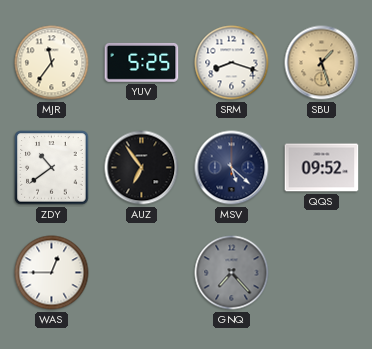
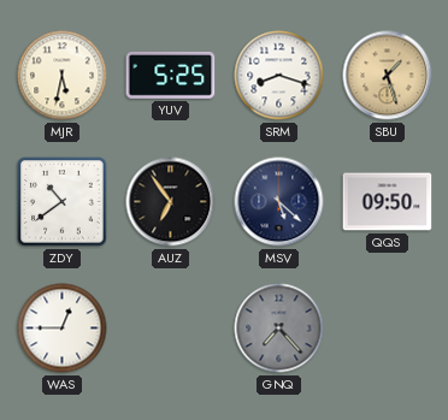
MJR: 11:36 -> 5:32 (63, 76)
QQS: 09:52 -> 09:50 (388, 202)
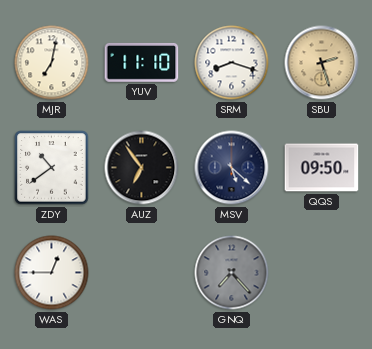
MJR: 5:32 -> 7:02 (52, 63)
YUV: 5:25 -> 11:10 (142, 62)
SBU: 1:27 -> 2:27 (322, 63)
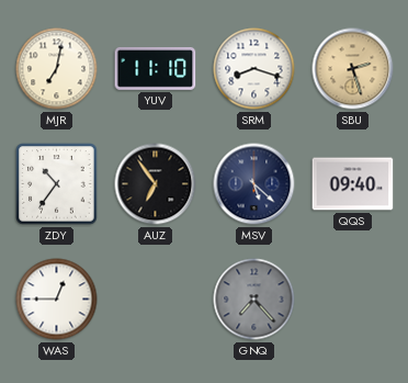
ZDY: 10:39 -> 10:36 (57, 184)
QQS: 09:50 -> 09:40 (353, 184)
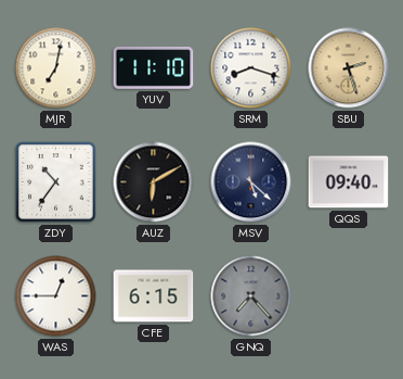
AUZ: 6:54 -> 6:10 (154, 182)
CFE: none -> 6:15 (154, 296)
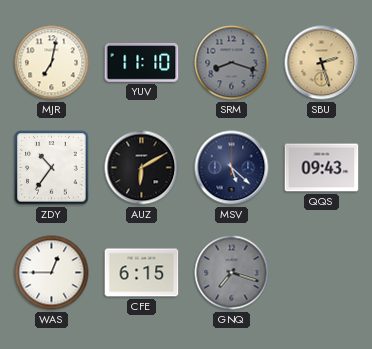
SRM dial: white -> grey (232, 63)
QQS: 09:40 -> 09:43 (322, 168)
GNQ: 7:23 -> 7:18 (232, 273)
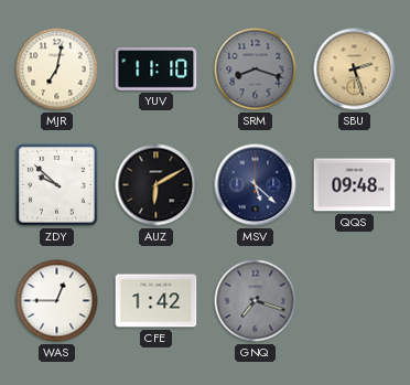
ZDY: 10:36 -> 9:52 (57, 185)
QQS: 09:43 -> 09:48 (355, 185)
CFE: 6:15 -> 1:42 (157, 301)
